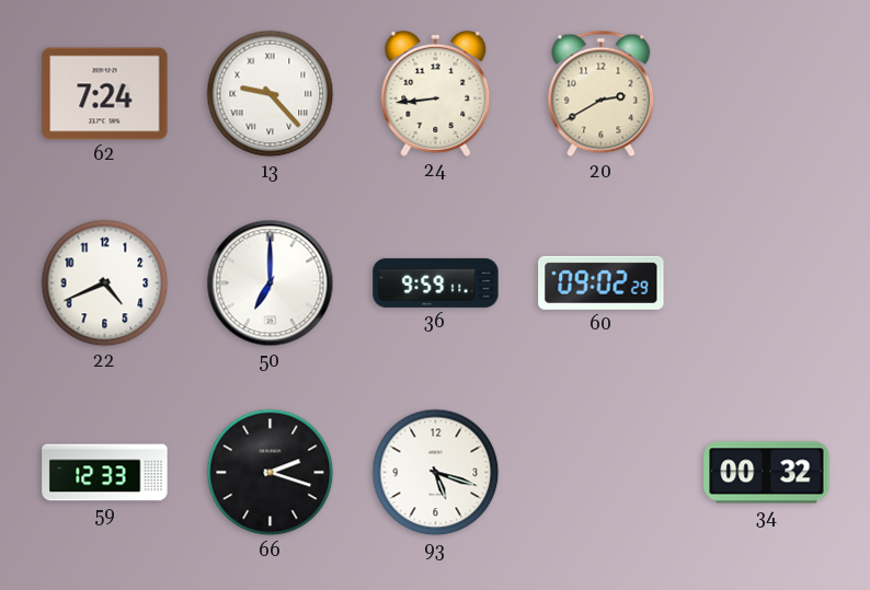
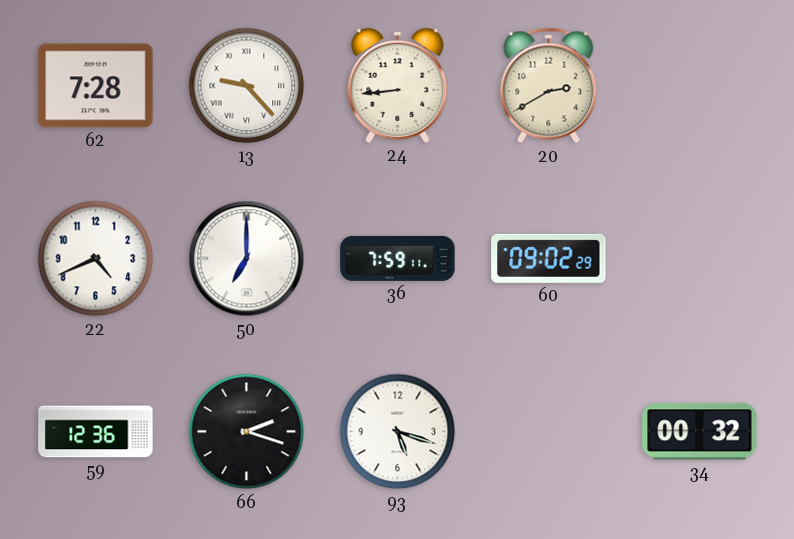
62: 7:24 -> 7:28 (96, 86)
36: 9:59 -> 7:59 (398, 258)
59: 12:33 -> 12:36 (96, 432)
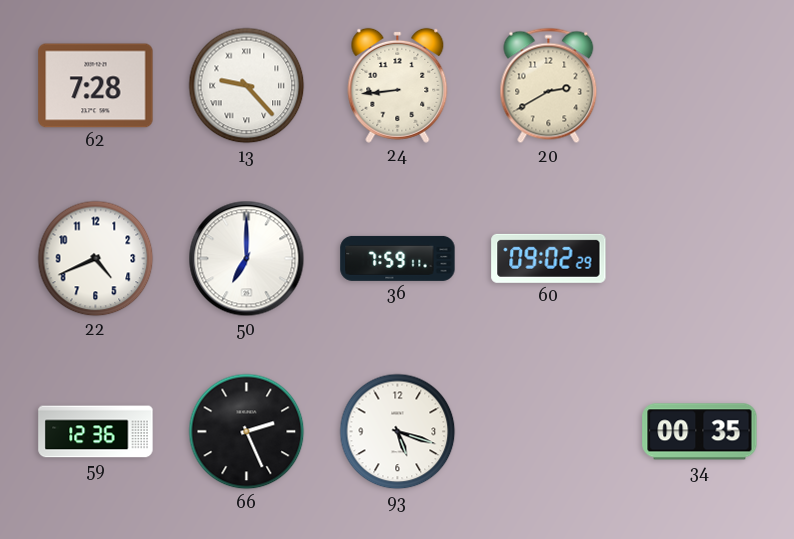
66: 2:18 -> 2:26 (247, 432)
34: 00:32 -> 00:35 (700, 432)
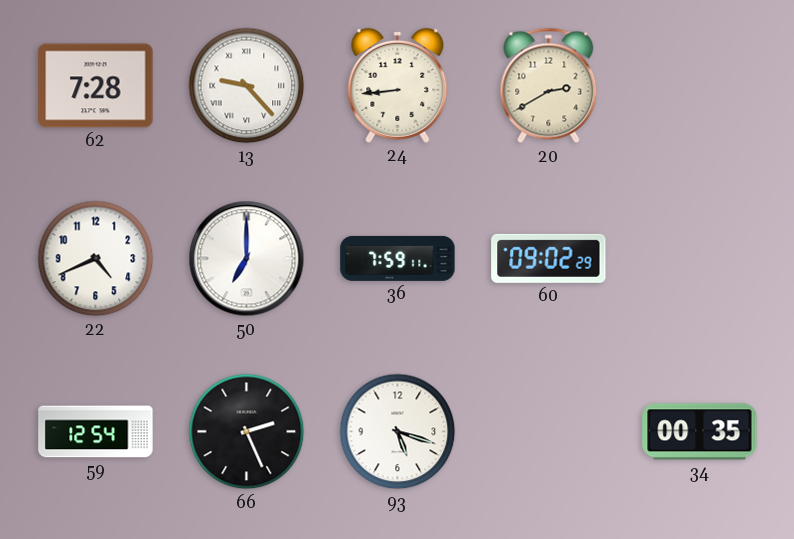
59: 12:36 -> 12:54 (96, 432)
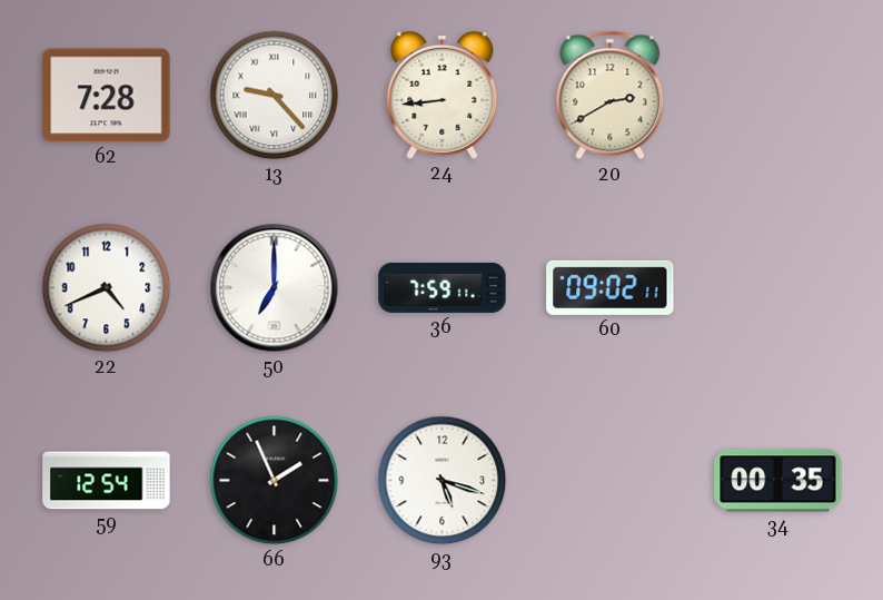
60: 09:02:29 -> 09:02:11 (611, 287)
66: 2:26 -> 1:56 (275, 481)
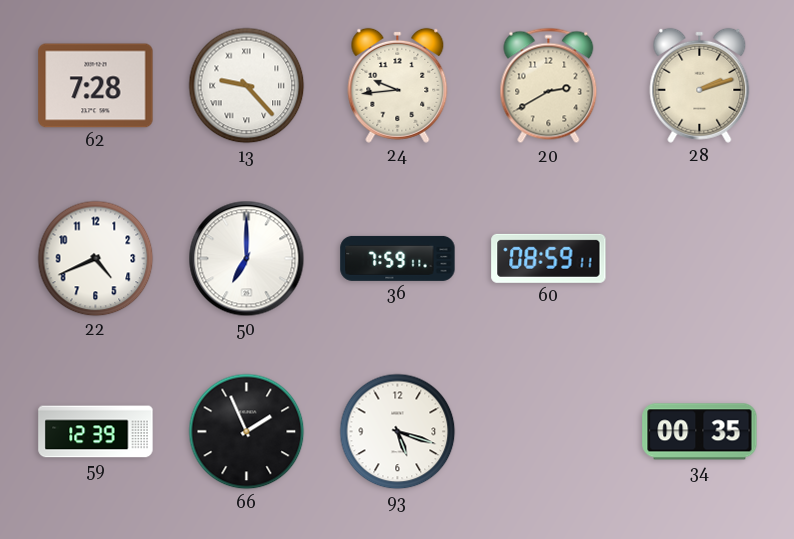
24: 8:44 -> 9:44 (398, 85)
28: none -> 2:12 (700, 85)
60: 09:02 -> 08:59 (549, 258)
59: 12:54 -> 12:39 (96, 432)
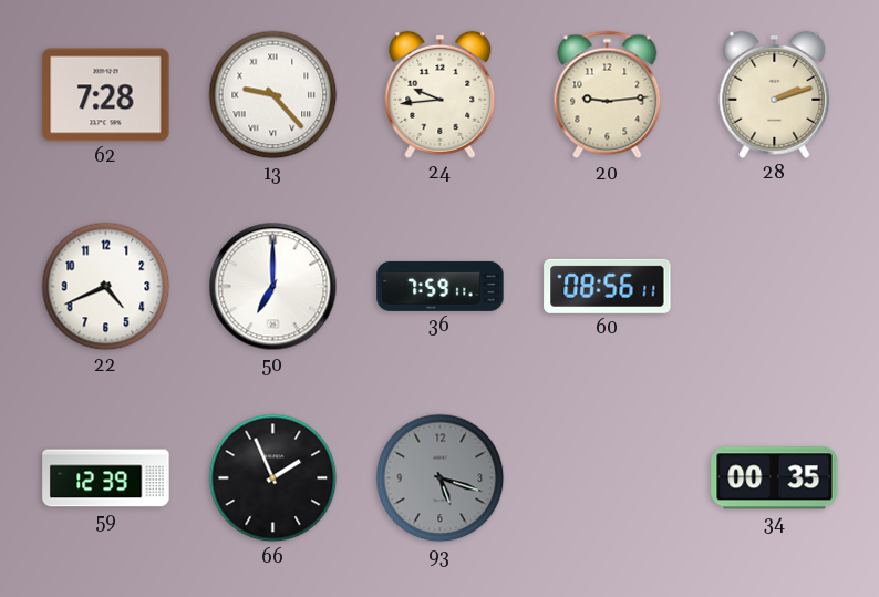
20: 2:40 -> 9:14 (608, 95)
60: 08:59 -> 08:56 (608, 286)
93 dial: white -> grey (441, 478)
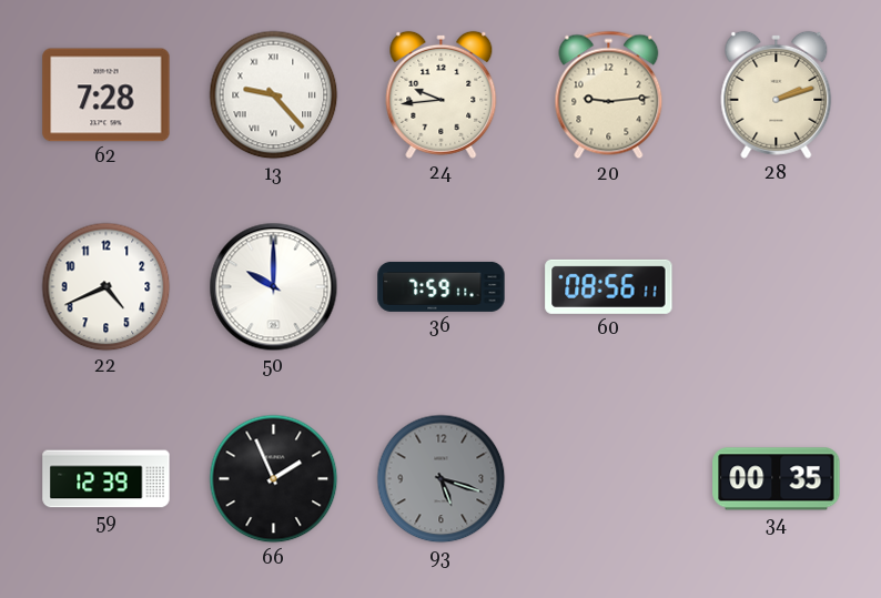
50: 7:00 -> 10:00 (274, 287)
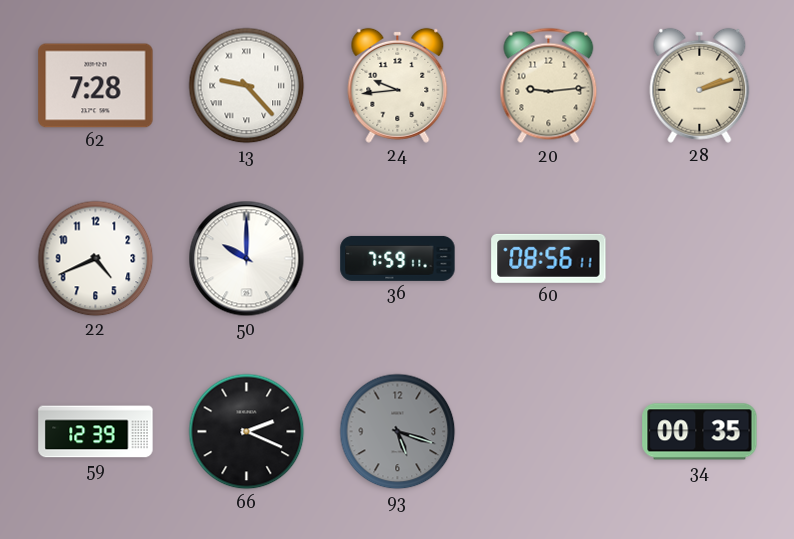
66: 1:56 -> 2:19 (247, 432)
